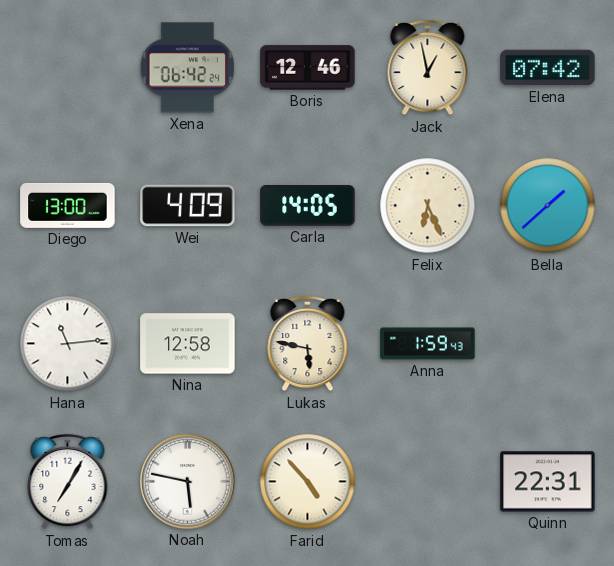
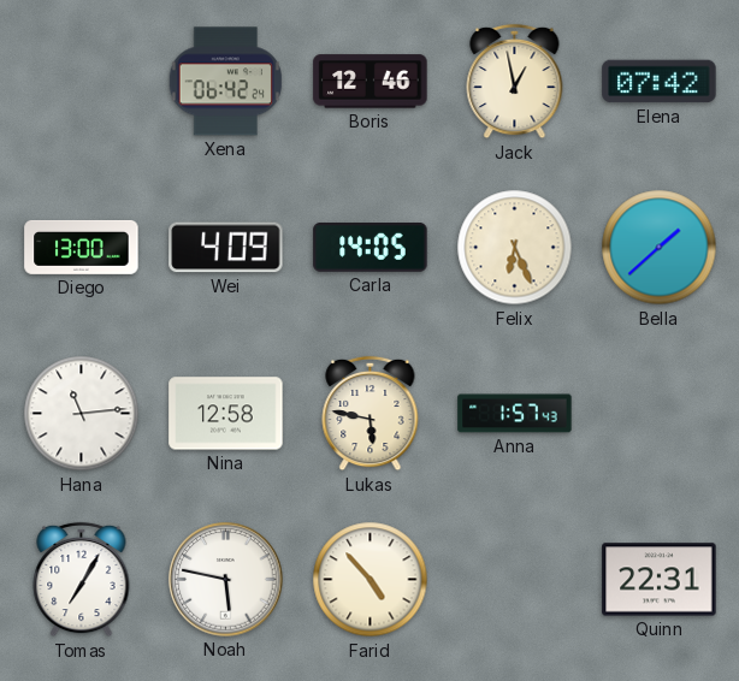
Anna: 1:59 -> 1:57 (515, 414)
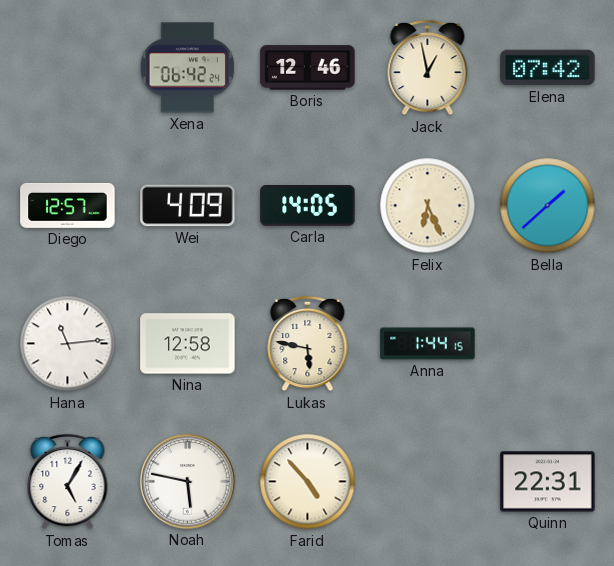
Diego: 13:00 -> 12:57 (68, 205)
Anna: 1:57 -> 1:44 (428, 344)
Tomas: 7:05 -> 5:05 (68, 482)
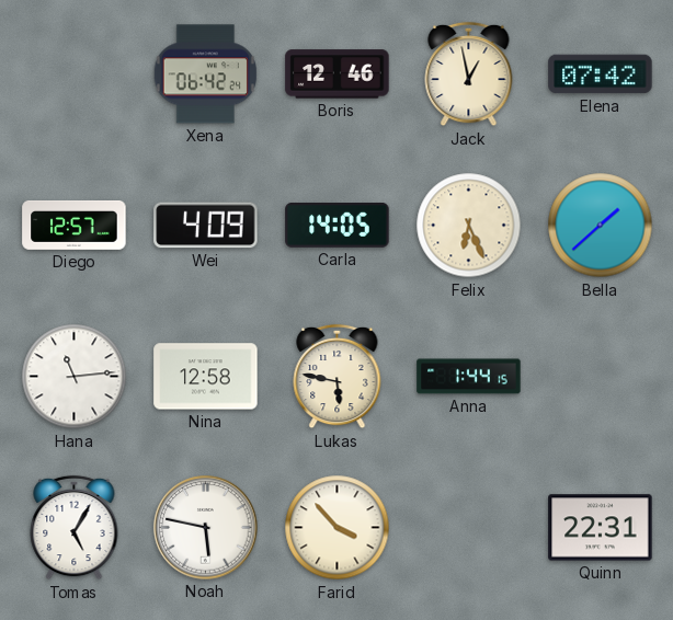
Farid: 4:53 -> 3:53 (338, 528)
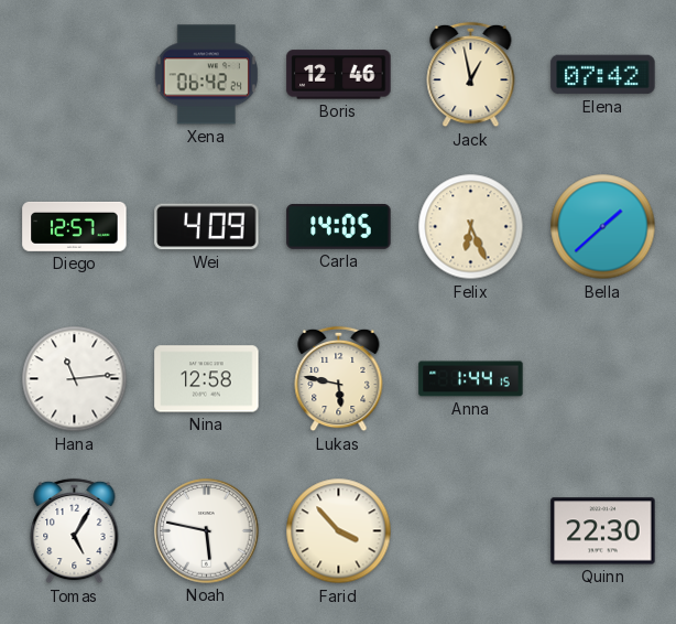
Quinn: 22:31 -> 22:30 (603, 531)
